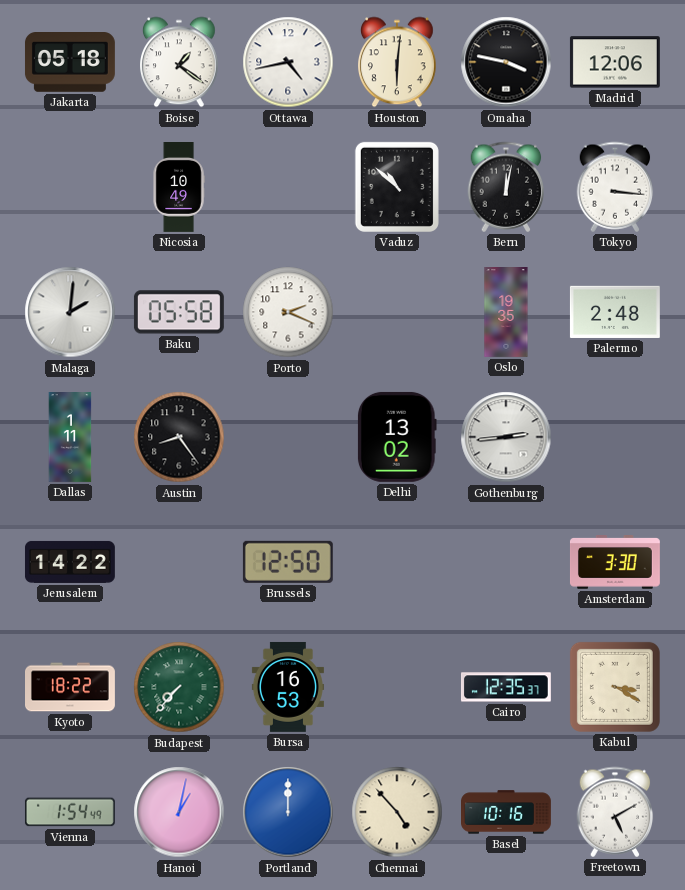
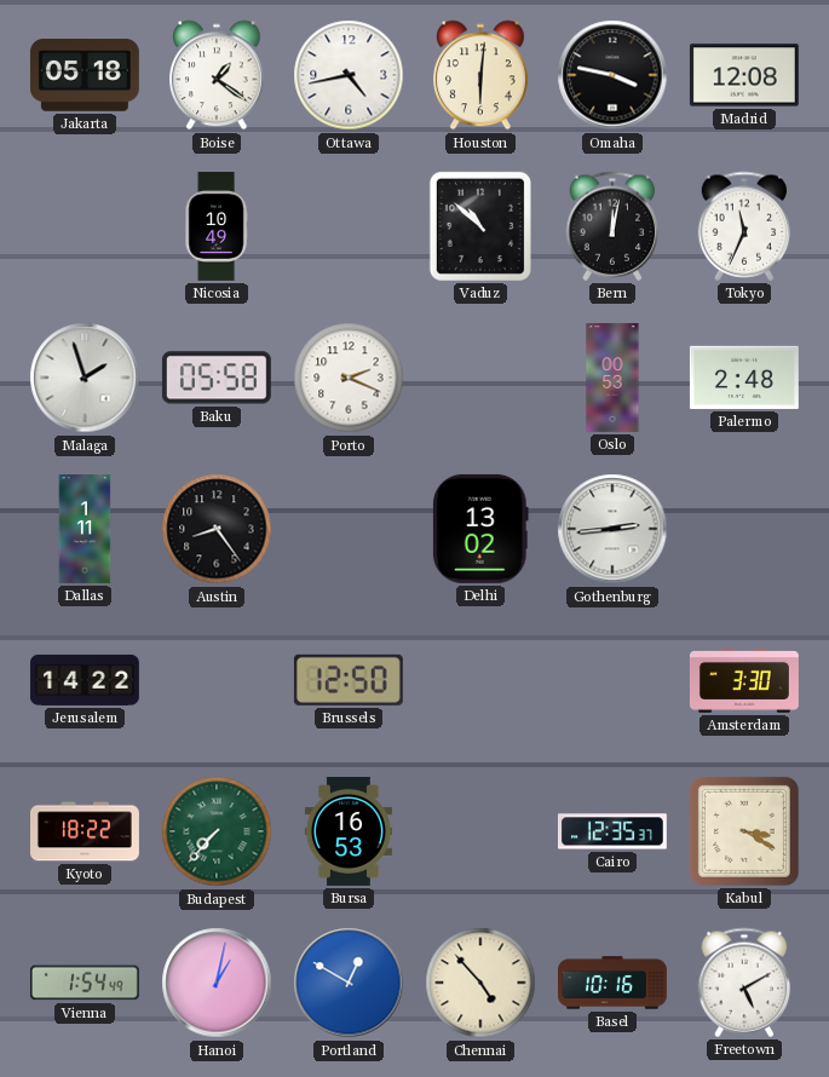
Madrid: 12:06 -> 12:08 (744, 75)
Tokyo: 3:16 -> 11:34 (744, 226)
Malaga: 2:01 -> 1:57 (85, 378)
Oslo: 19:35 -> 00:53 (612, 379)
Portland: 12:00 -> 12:50 (349, 983)
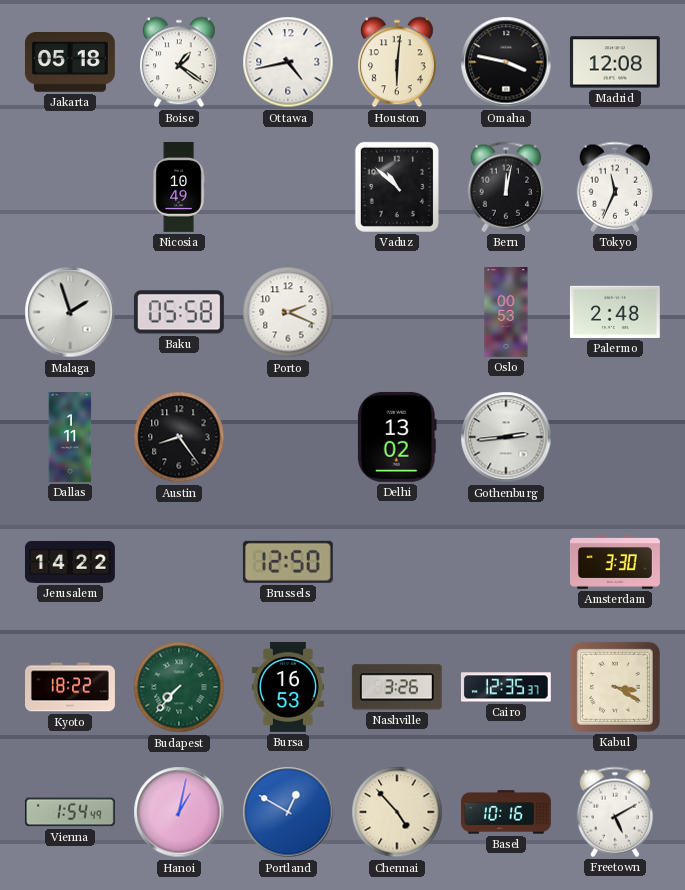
Nashville: none -> 3:26 (397, 687)
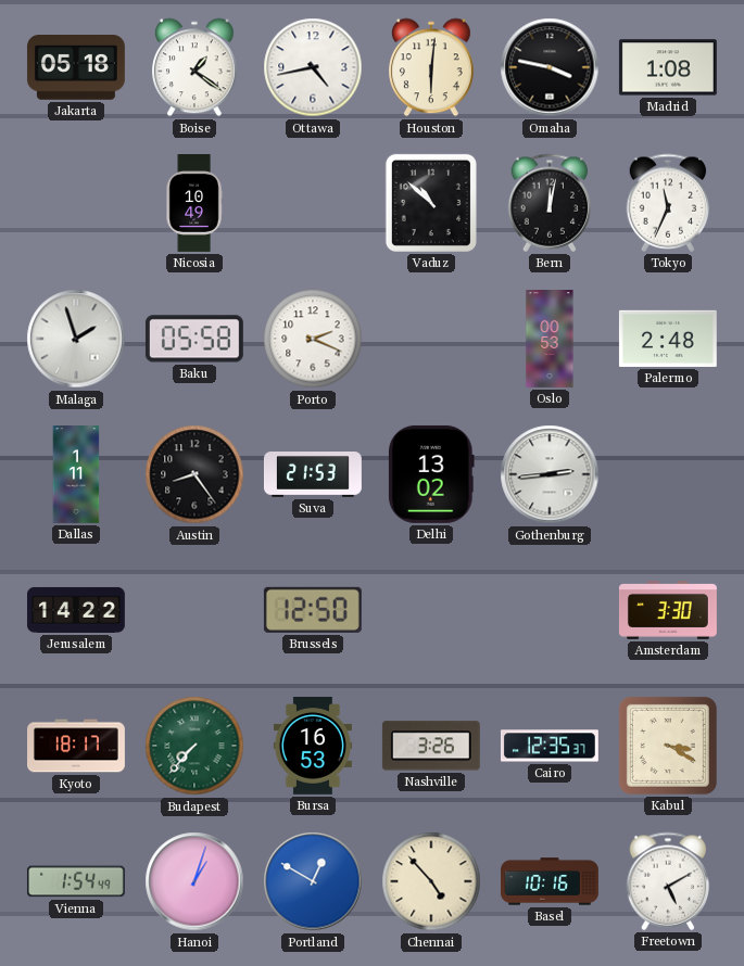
Madrid: 12:08 -> 1:08 (668, 67)
Suva: none -> 21:53 (313, 475)
Kyoto: 18:22 -> 18:17 (77, 746)
Hanoi: 1:02 -> 1:03 (194, 881)
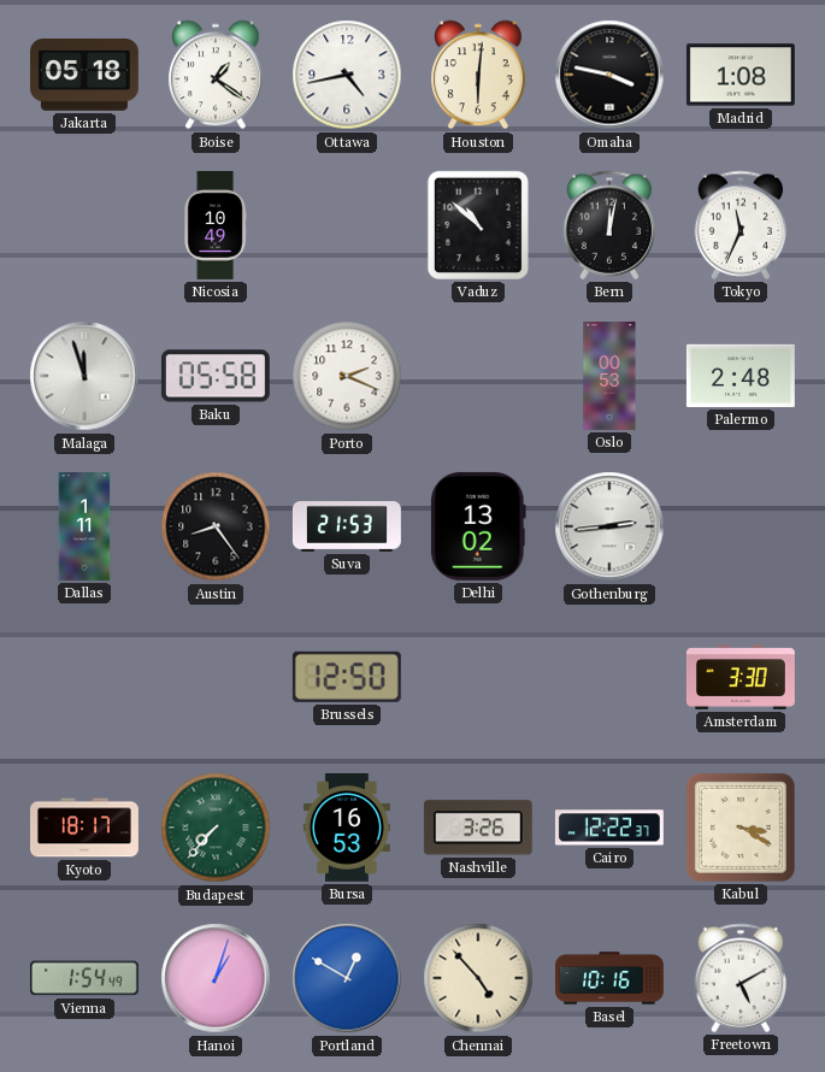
Malaga: 1:57 -> 11:57 (84, 376)
Jerusalem: 14:22 -> none (76, 610)
Cairo: 12:35 -> 12:22 (609, 827)
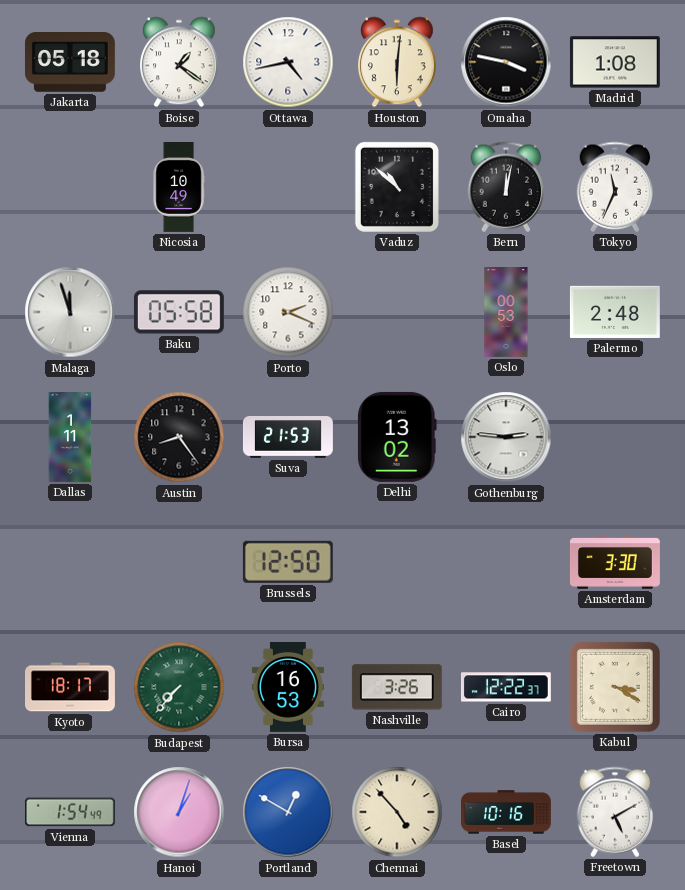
Gothenburg: 2:44 -> 2:46 (506, 437)
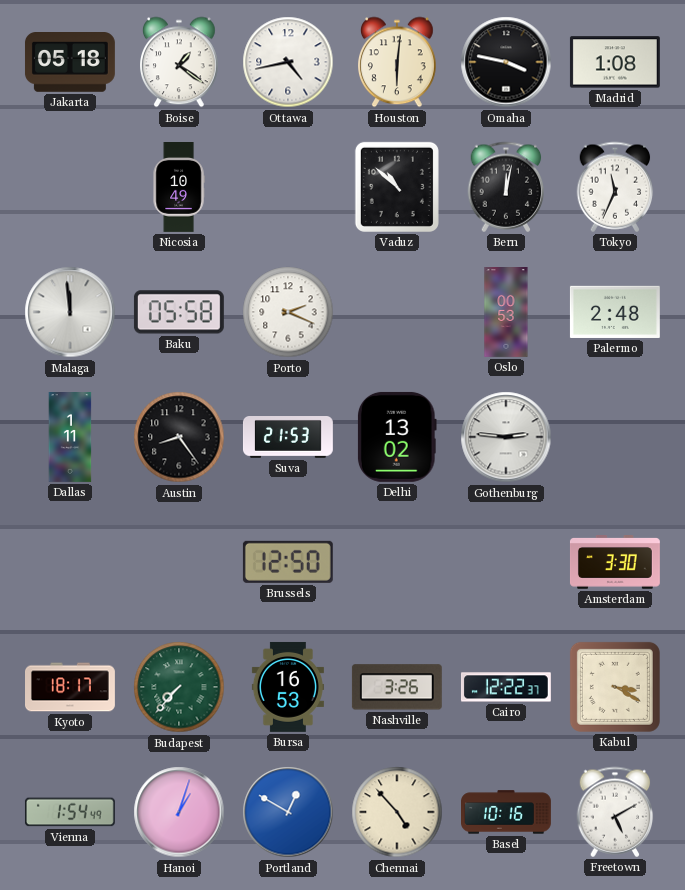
Malaga: 11:57 -> 11:59 (70, 312)
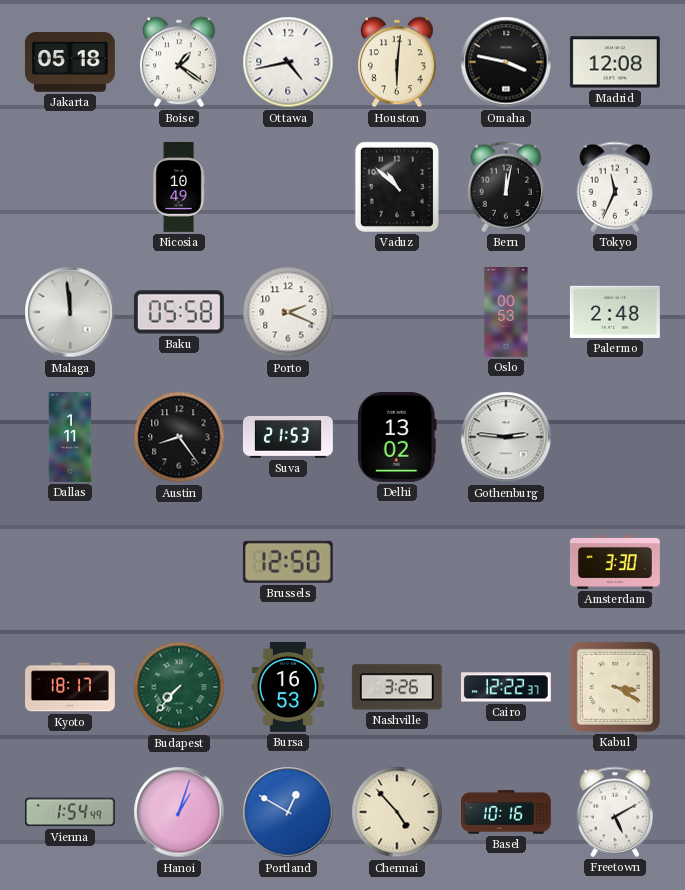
Madrid: 1:08 -> 12:08 (615, 62)
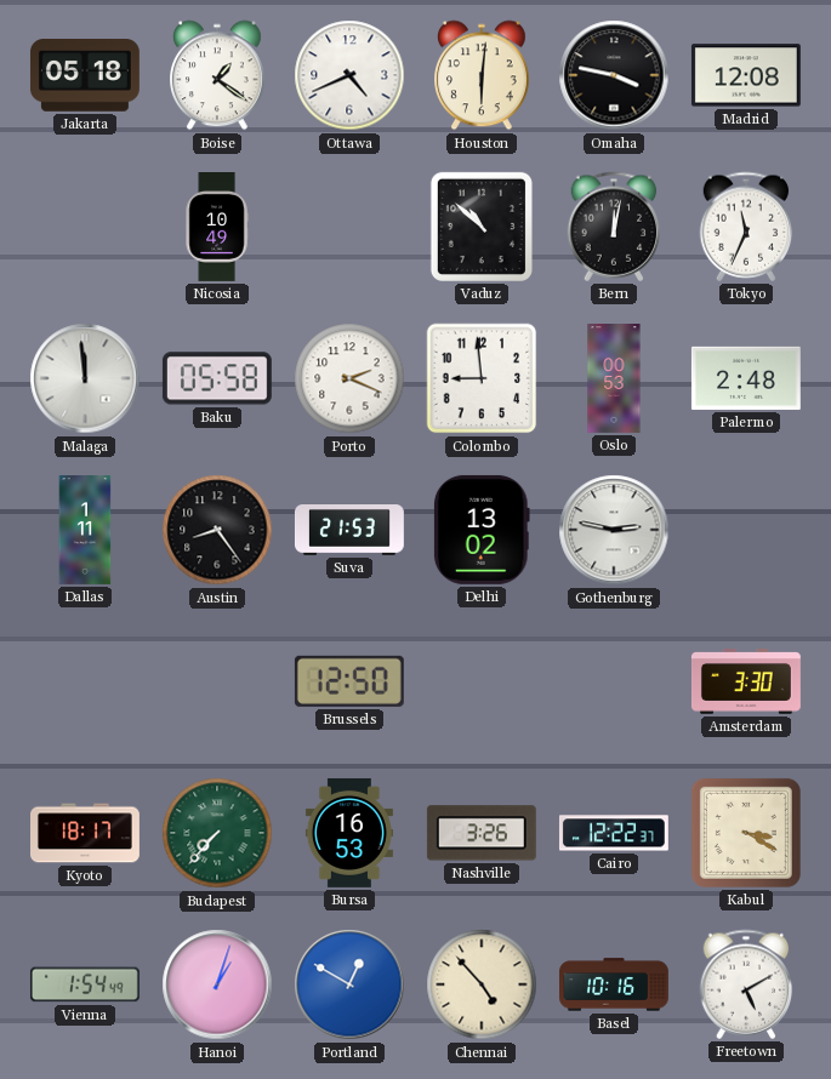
Ottawa: 4:43 -> 4:41 (349, 75)
Colombo: none -> 8:59 (482, 378)
Gothenburg: 2:46 -> 2:47 (614, 530)
